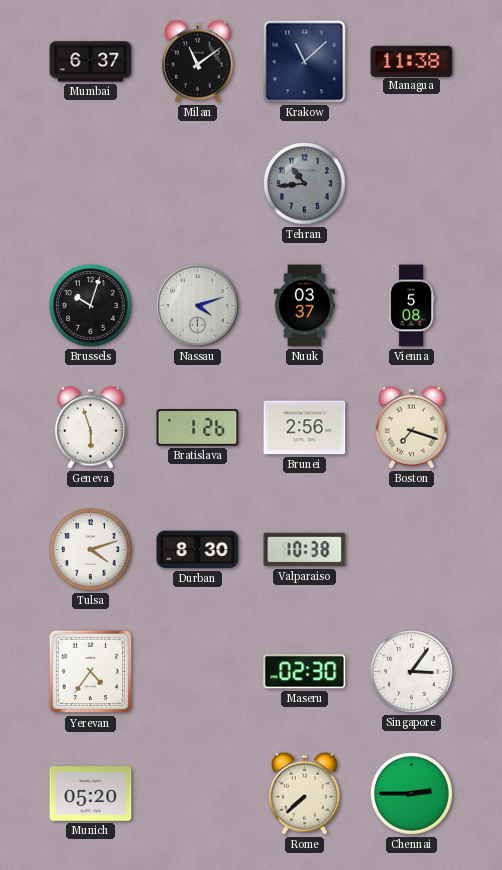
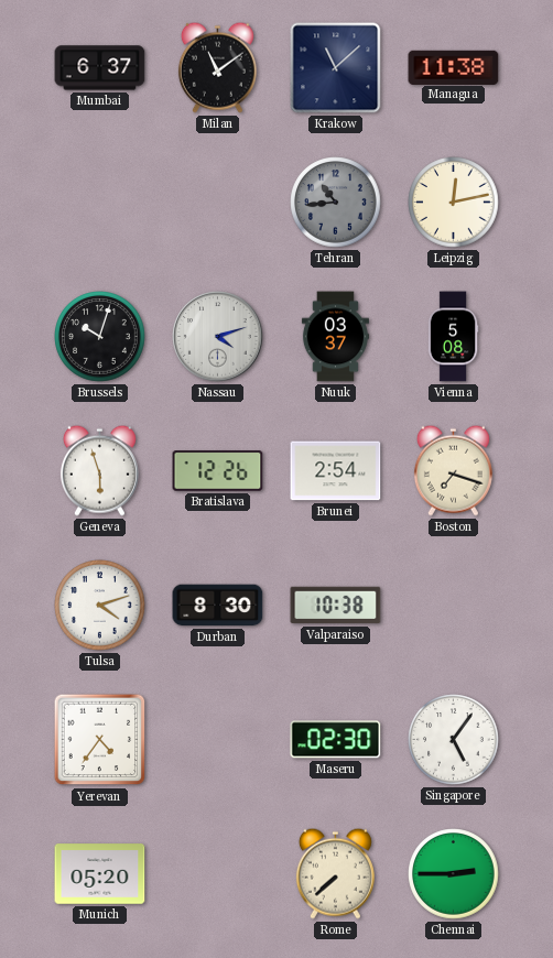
Leipzig: none -> 12:13 (454, 203)
Bratislava: 1:26 -> 12:26 (218, 471)
Brunei: 2:56 -> 2:54 (336, 471)
Singapore: 3:06 -> 5:06 (454, 740)
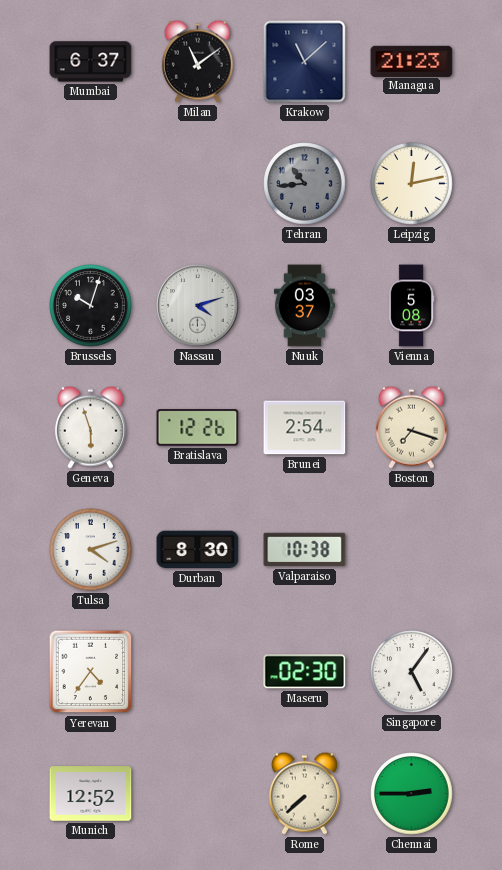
Managua: 11:38 -> 21:23 (412, 61)
Munich: 05:20 -> 12:52 (91, 794)
